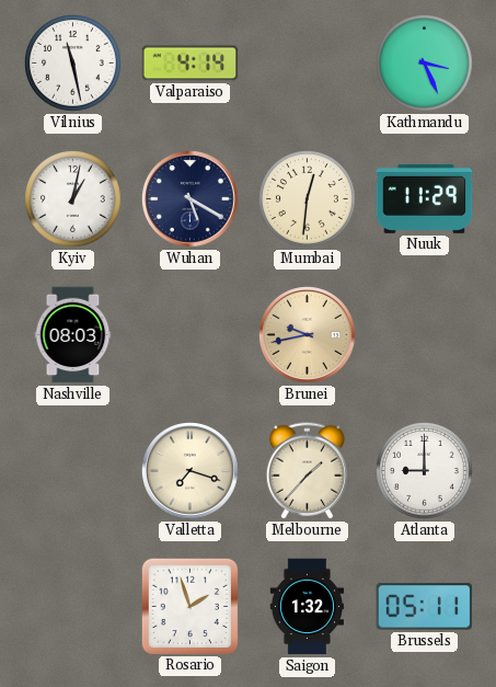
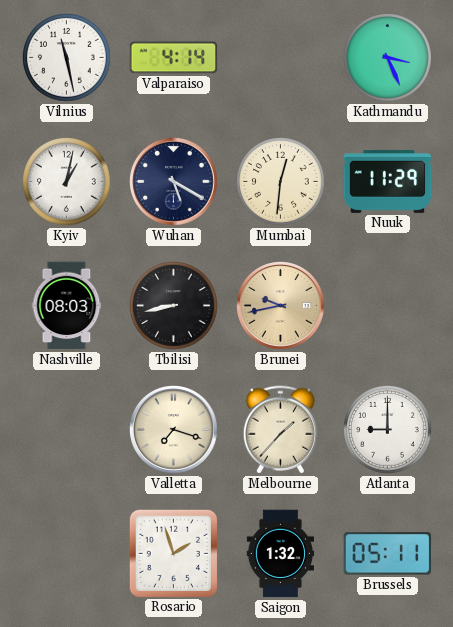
Tbilisi: none -> 8:43 (174, 306)
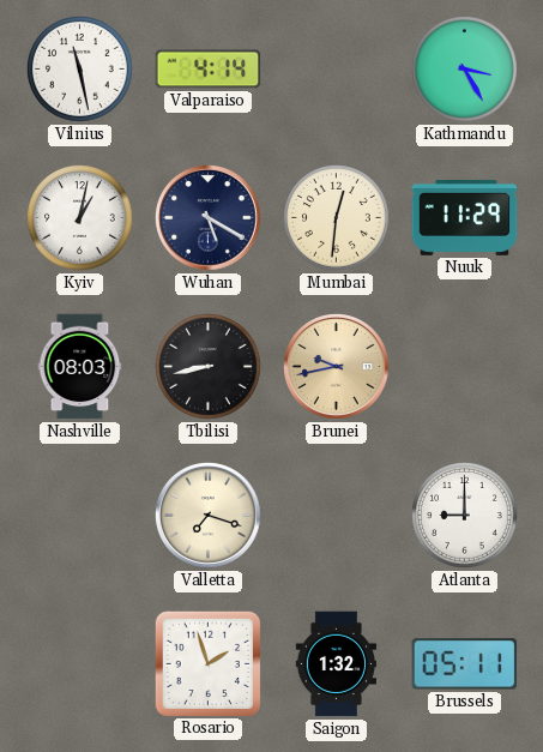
Kathmandu: 3:26 -> 3:25 (465, 70)
Melbourne: 1:37 -> none (280, 430)
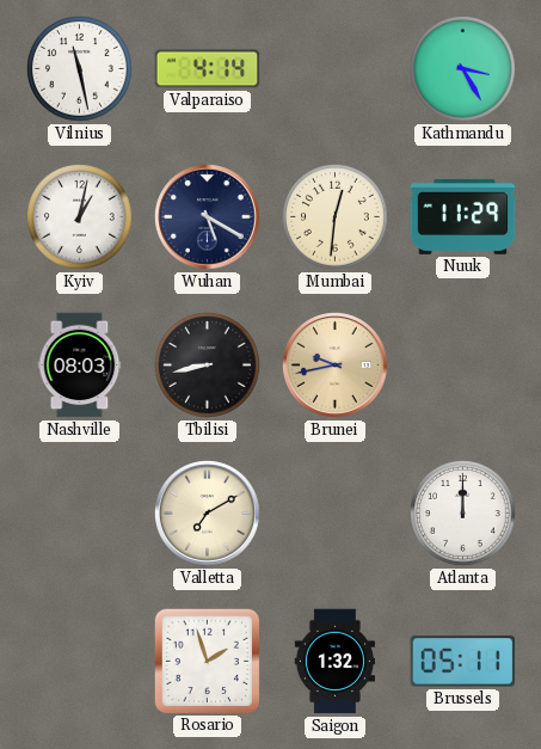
Valletta: 7:18 -> 7:10 (208, 514)
Atlanta: 9:00 -> 12:00 (463, 514)
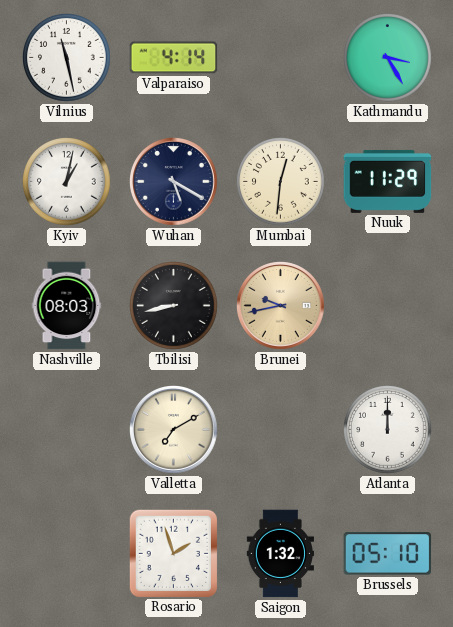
Brussels: 05:11 -> 05:10 (388, 554)
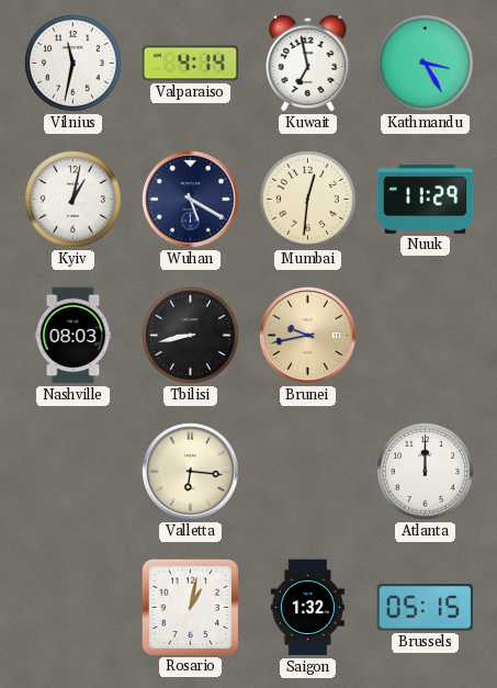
Vilnius: 11:28 -> 11:32 (74, 64)
Kuwait: none -> 6:58 (308, 63)
Valletta: 7:10 -> 6:16 (191, 472)
Rosario: 1:57 -> 1:02 (190, 607)
Brussels: 05:10 -> 05:15 (426, 608)
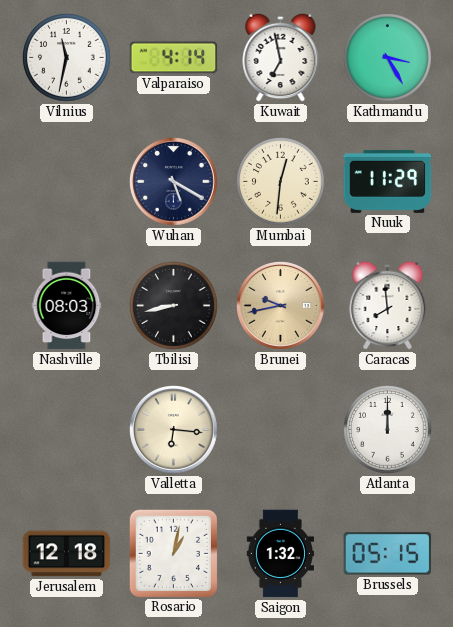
Kyiv: 1:02 -> none (74, 200)
Caracas: none -> 7:59 (388, 305)
Jerusalem: none -> 12:18 (67, 554)
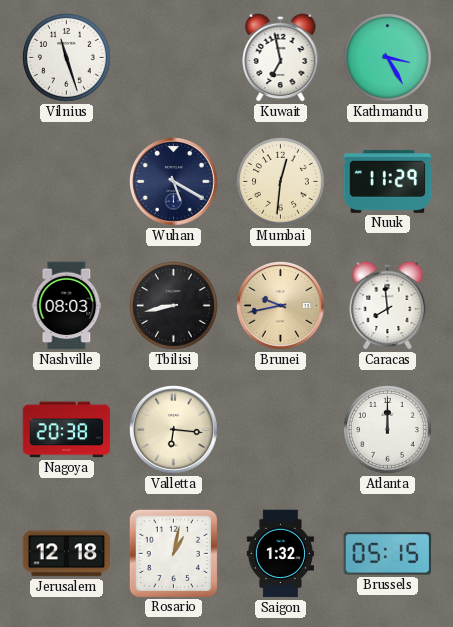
Vilnius: 11:32 -> 11:27 (67, 58)
Valparaiso: 4:14 -> none (174, 58)
Nagoya: none -> 20:38 (67, 430)
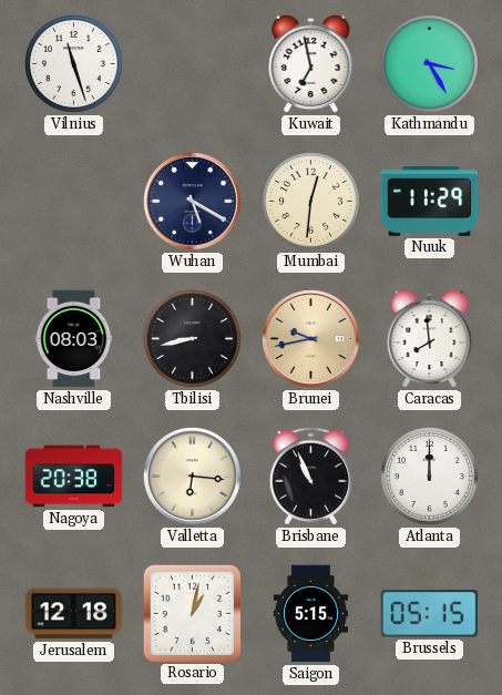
Brisbane: none -> 10:56 (310, 477)
Saigon: 1:32 -> 5:15 (310, 614)
